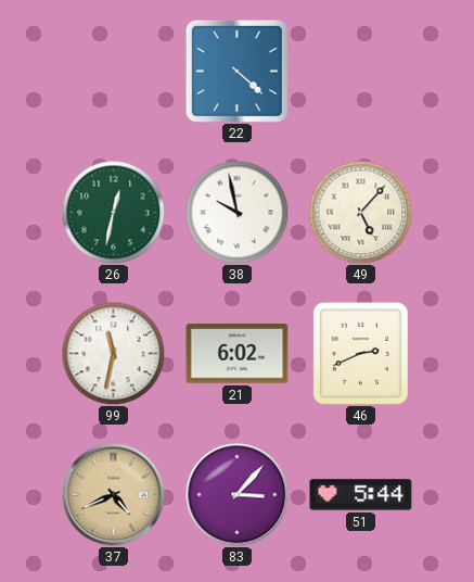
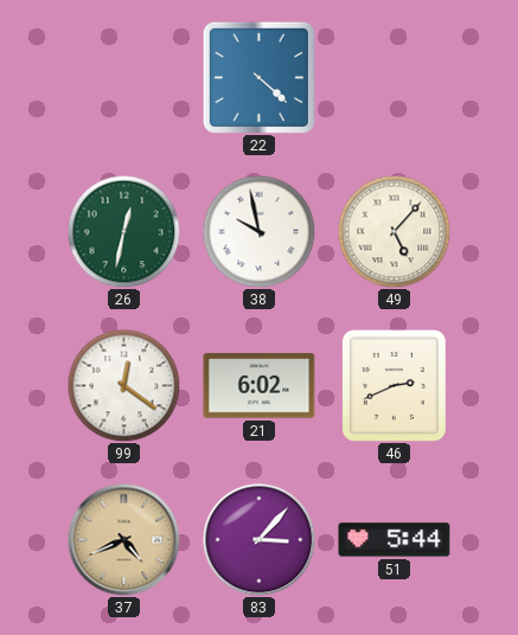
99: 11:32 -> 12:21 (123, 385)
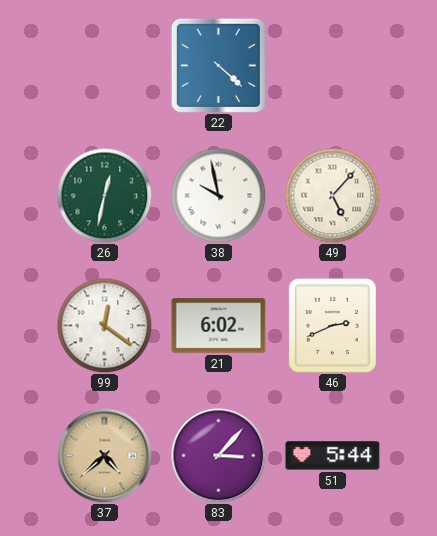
37: 4:41 -> 4:38 (104, 455)
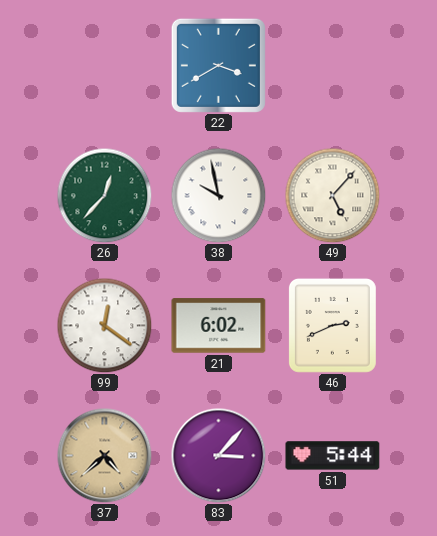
22: 4:22 -> 3:40 (218, 65)
26: 12:32 -> 12:37 (104, 195)
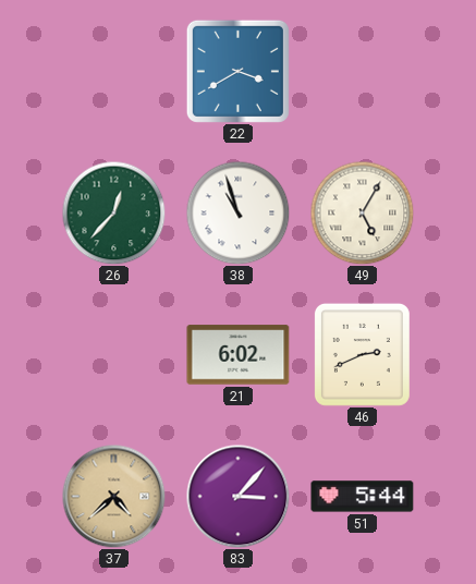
38: 9:58 -> 10:57 (237, 212)
49: 5:07 -> 5:05 (362, 212)
99: 12:21 -> none (104, 325)
